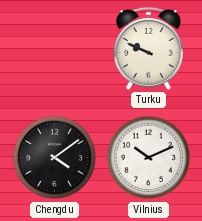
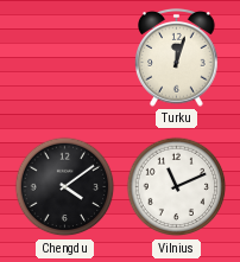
Turku: 9:49 -> 12:03 (177, 58)
Vilnius: 10:11 -> 11:11 (177, 187)
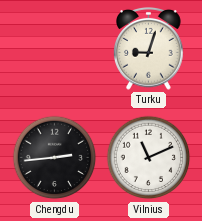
Turku: 12:03 -> 9:03 (149, 49)
Chengdu: 4:09 -> 2:44 (55, 158)
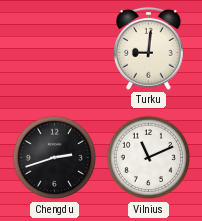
Turku: 9:03 -> 9:01 (149, 49)
Chengdu: 2:44 -> 2:42 (55, 158)
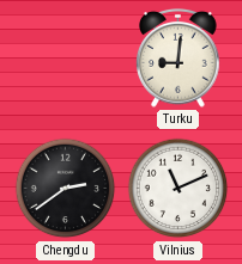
Chengdu: 2:42 -> 2:39 (66, 189)
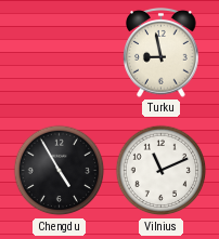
Turku: 9:01 -> 8:58 (162, 53)
Chengdu: 2:39 -> 4:55 (60, 171)
